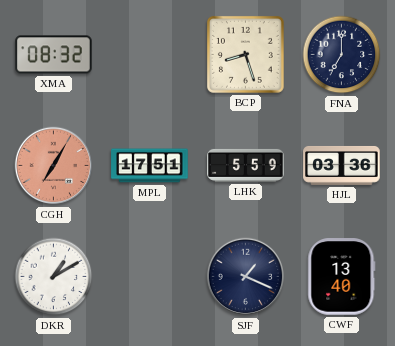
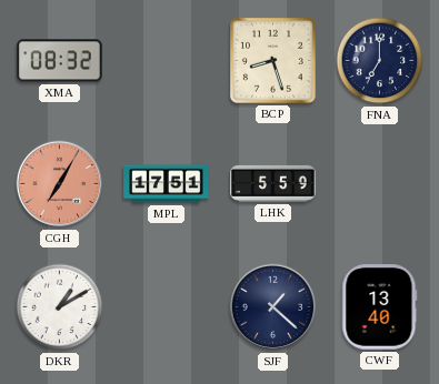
HJL: 03:36 -> none (342, 165)
SJF: 1:19 -> 1:22 (273, 307)
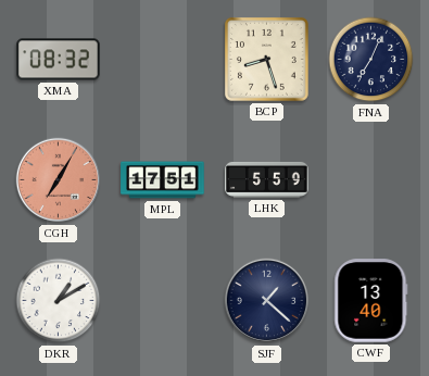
FNA: 7:00 -> 7:04 (371, 60)
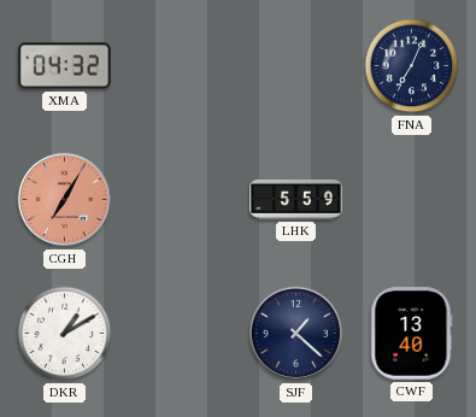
XMA: 08:32 -> 04:32 (65, 66)
BCP: 8:27 -> none (266, 59)
MPL: 17:51 -> none (163, 180)
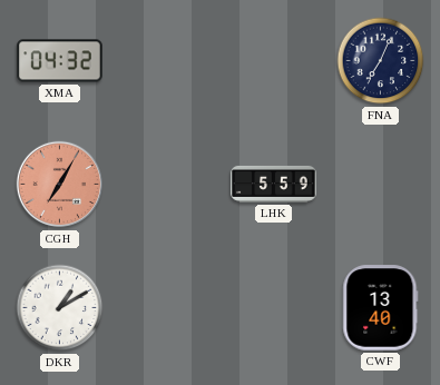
SJF: 1:22 -> none (296, 334)
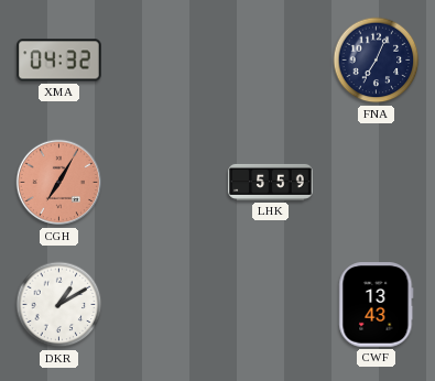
CWF: 13:40 -> 13:43 (377, 305)
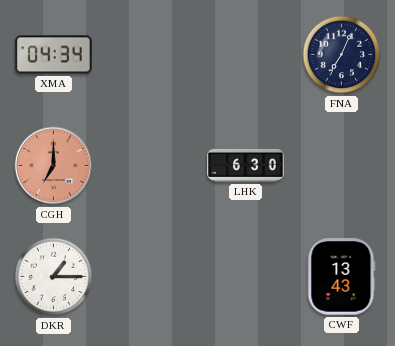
XMA: 04:32 -> 04:34 (54, 55)
CGH: 7:05 -> 7:00 (54, 166)
LHK: 5:59 -> 6:30 (246, 165)
DKR: 1:10 -> 1:15 (54, 277)
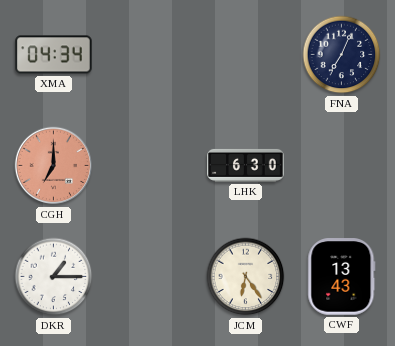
JCM: none -> 6:24 (246, 277)
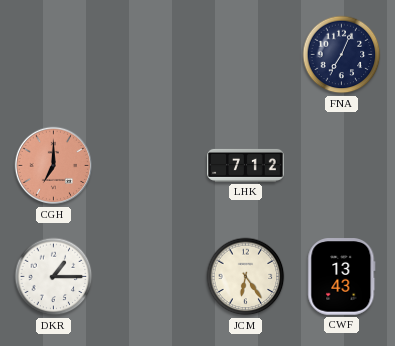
XMA: 04:34 -> none (54, 55)
LHK: 6:30 -> 7:12 (246, 165)
